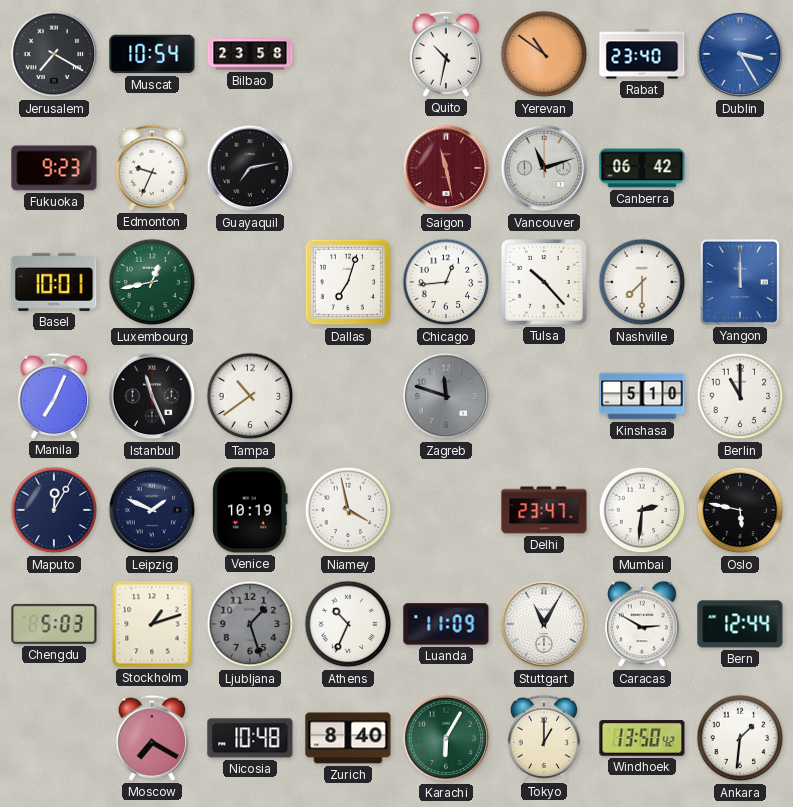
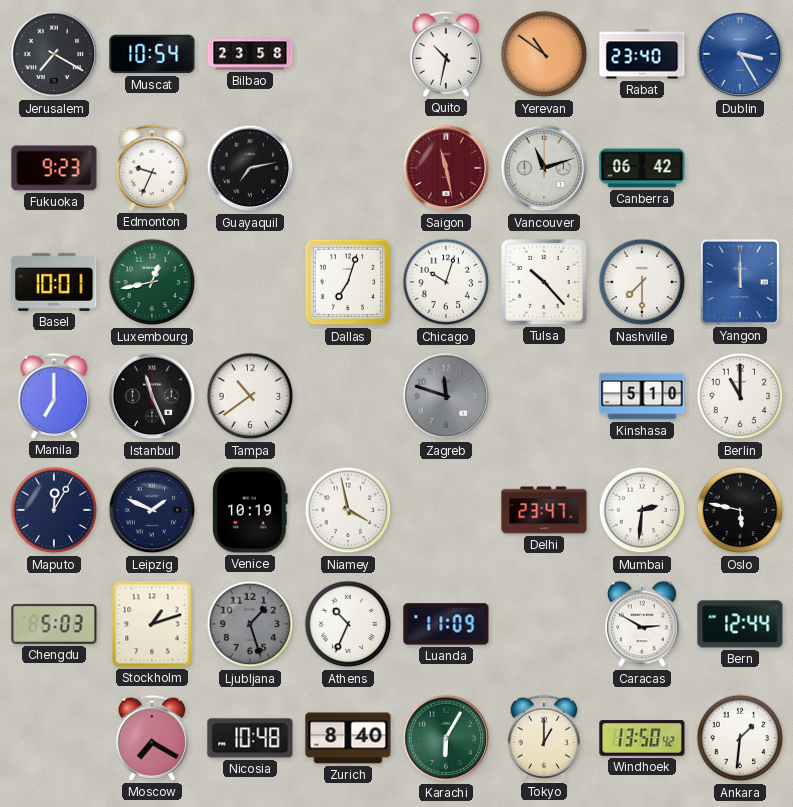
Chicago: 12:44 -> 10:03 (446, 282)
Manila: 7:04 -> 7:00 (54, 396)
Stuttgart: 11:05 -> none (544, 624)
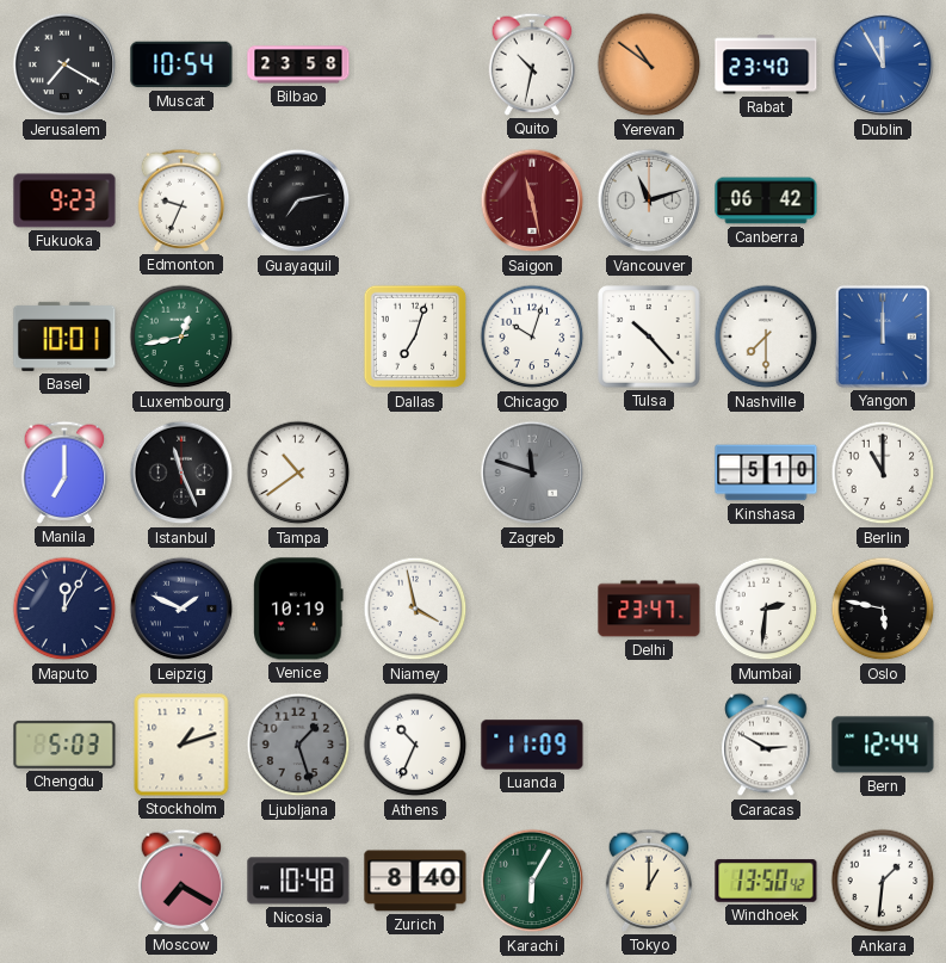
Dublin: 3:25 -> 11:55 (883, 64)
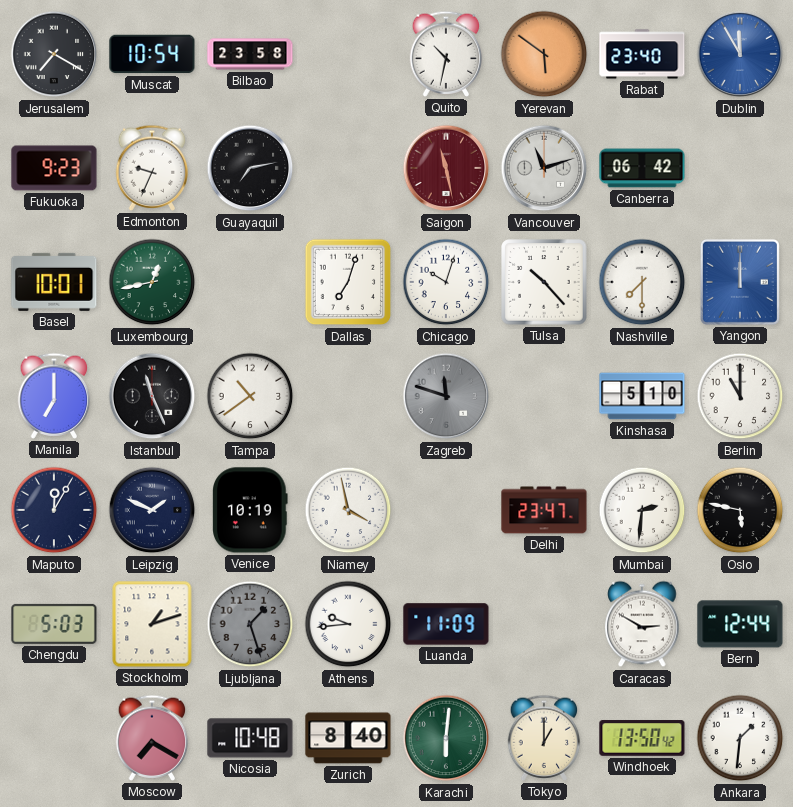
Yerevan: 10:51 -> 5:51 (544, 54)
Athens: 10:34 -> 9:44 (348, 624)
Karachi: 6:05 -> 6:01 (446, 738)
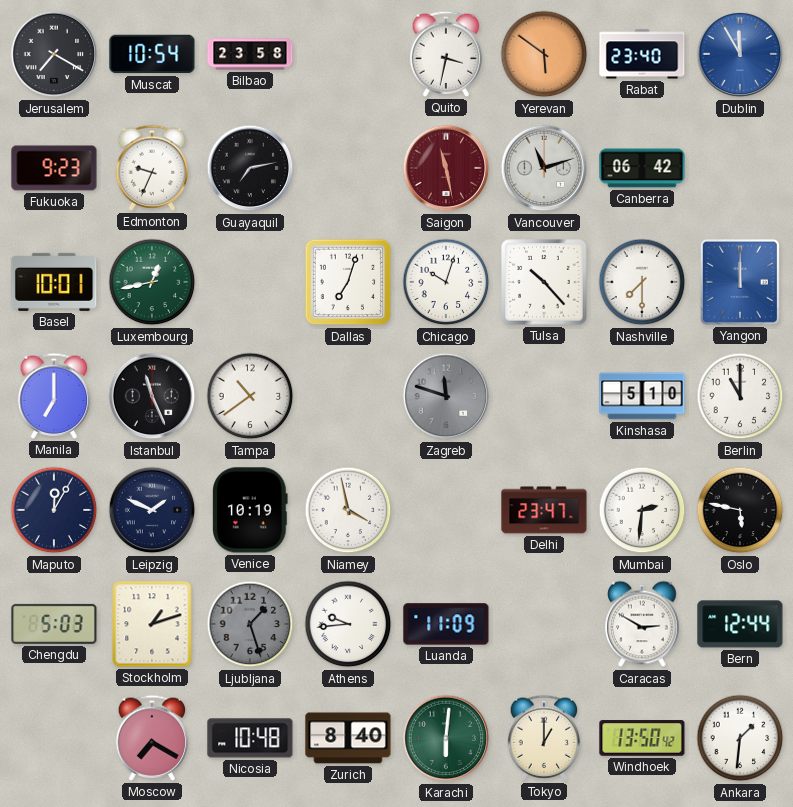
Quito: 10:32 -> 3:32 (446, 54)
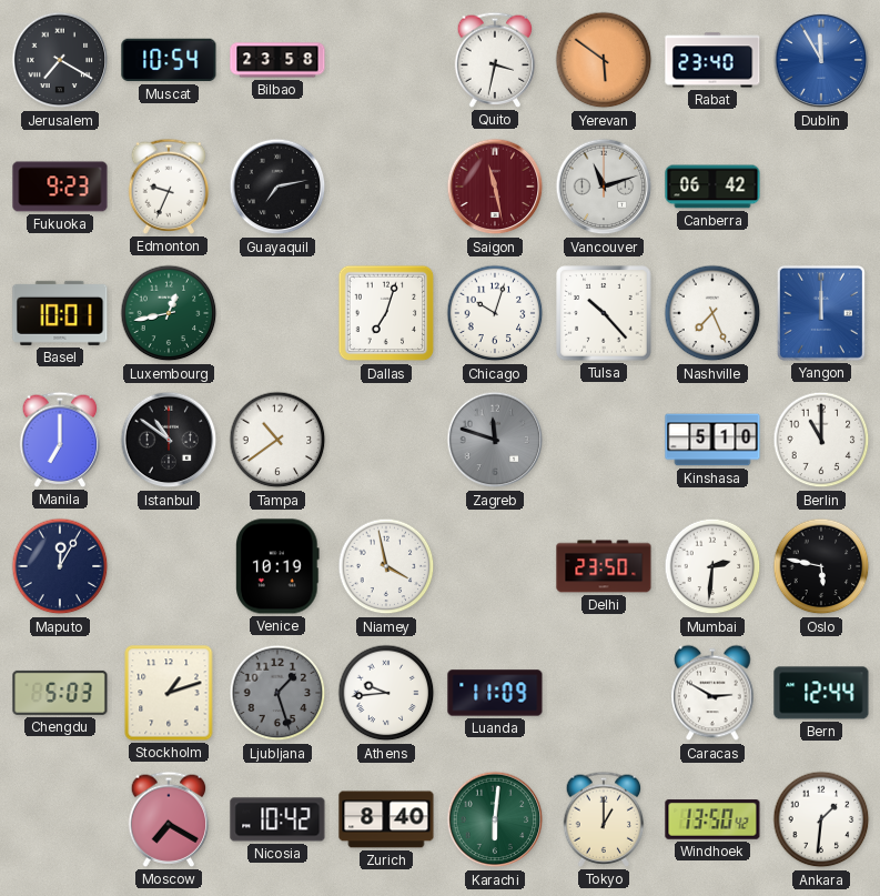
Nashville: 7:30 -> 7:26 (712, 313)
Istanbul: 11:26 -> 10:51 (169, 440)
Leipzig: 1:49 -> none (152, 510)
Delhi: 23:47 -> 23:50 (604, 566)
Nicosia: 10:48 -> 10:42 (277, 819)
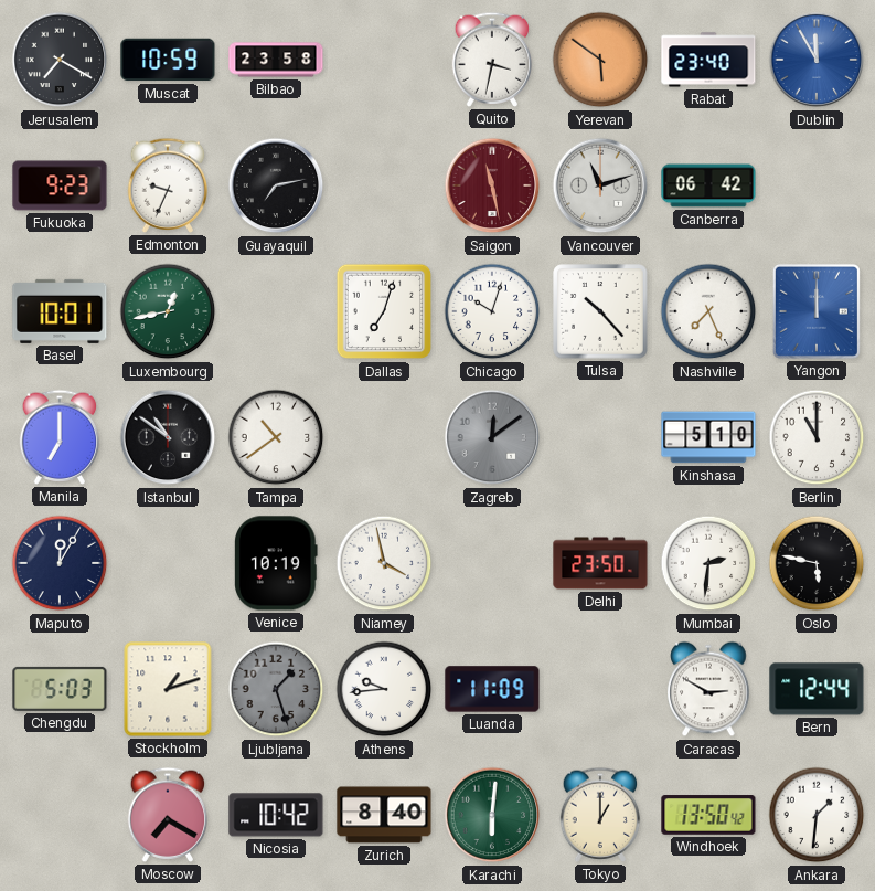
Muscat: 10:54 -> 10:59 (168, 60)
Zagreb: 11:48 -> 12:09 (492, 437)
